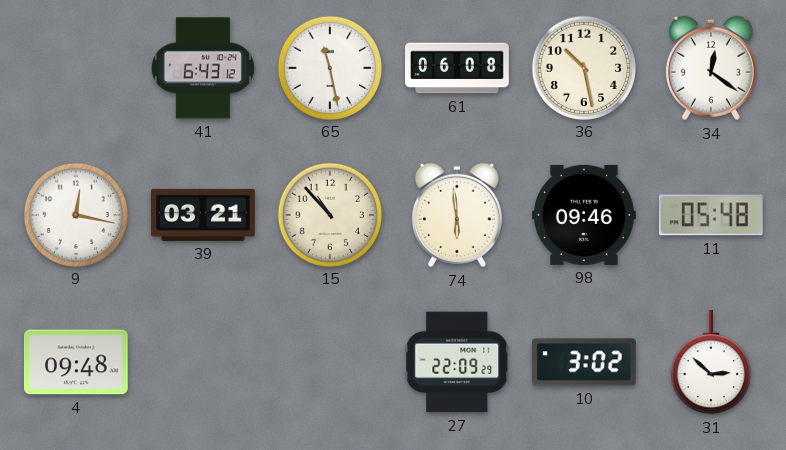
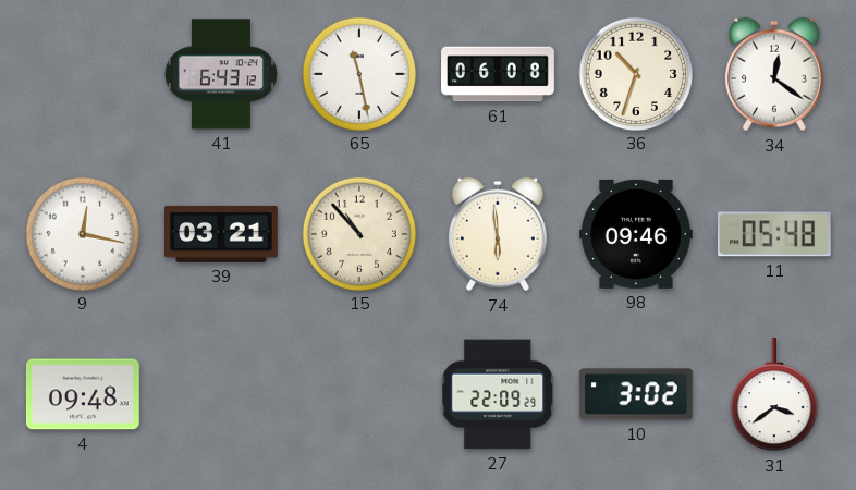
36: 10:28 -> 10:33 (635, 73)
31: 2:52 -> 3:39 (774, 395)
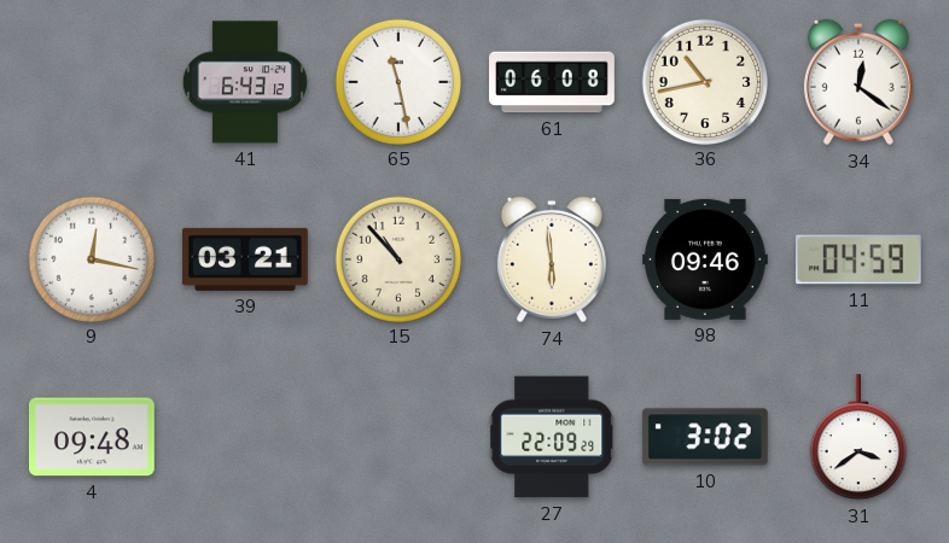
36: 10:33 -> 10:43 (704, 81)
11: 05:48 -> 04:59 (858, 259)
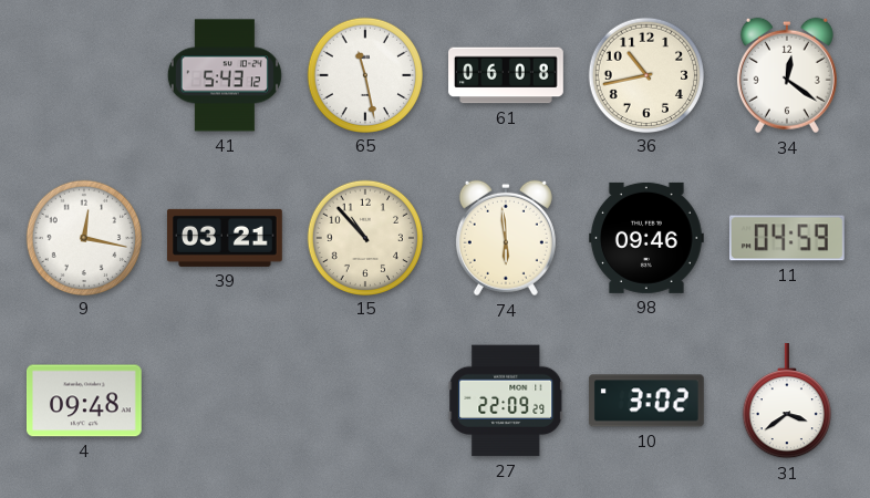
41: 6:43 -> 5:43 (225, 75)
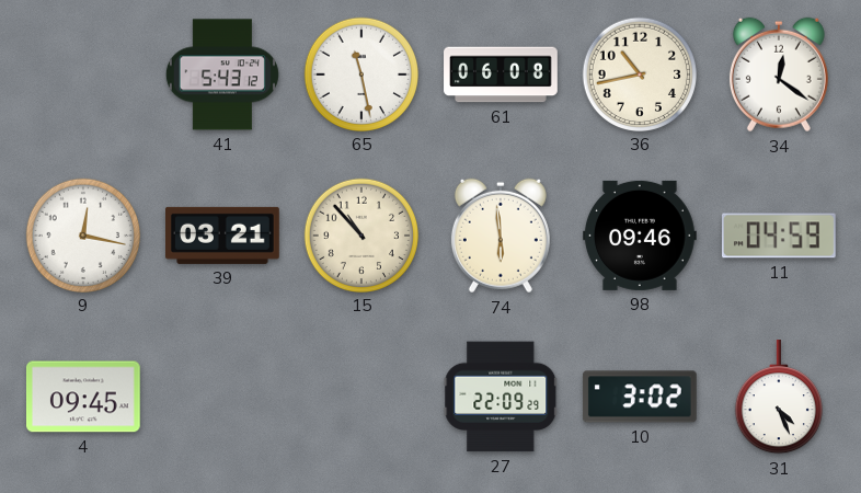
4: 09:48 -> 09:45 (83, 397)
31: 3:39 -> 4:26 (779, 398)
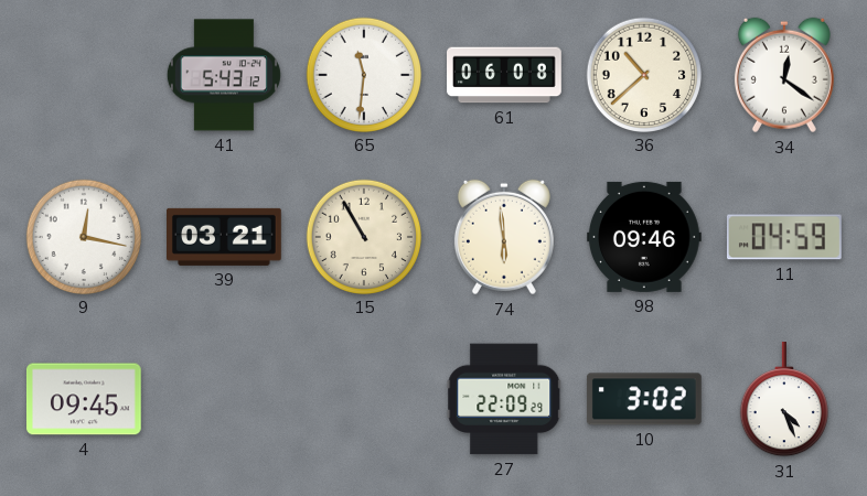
65: 11:28 -> 11:31 (363, 74)
36: 10:43 -> 10:38 (643, 74)
15: 10:53 -> 10:55 (363, 236)
